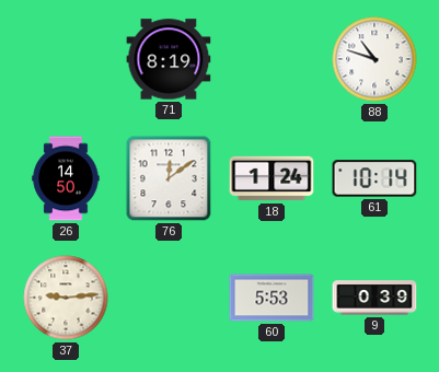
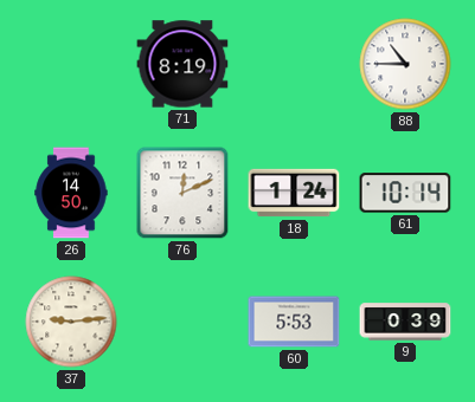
88: 10:48 -> 10:45 (405, 64)
76: 12:09 -> 12:11 (182, 193)
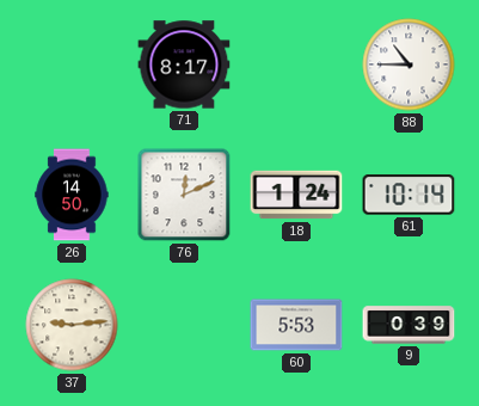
71: 8:19 -> 8:17 (184, 64)
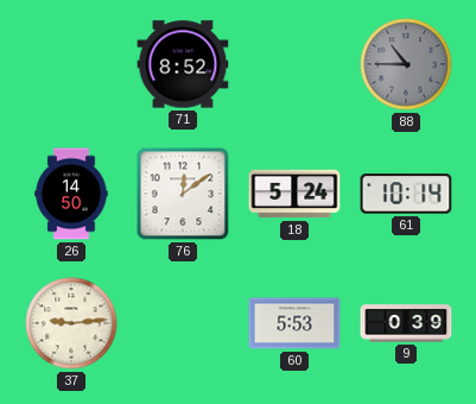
71: 8:17 -> 8:52 (183, 64)
88 dial: white -> grey (406, 64)
76: 12:11 -> 12:09 (183, 194)
18: 1:24 -> 5:24 (294, 194)
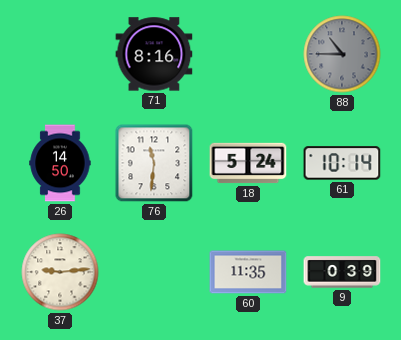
71: 8:52 -> 8:16 (154, 54)
76: 12:09 -> 11:31 (154, 163)
60: 5:53 -> 11:35 (248, 272)
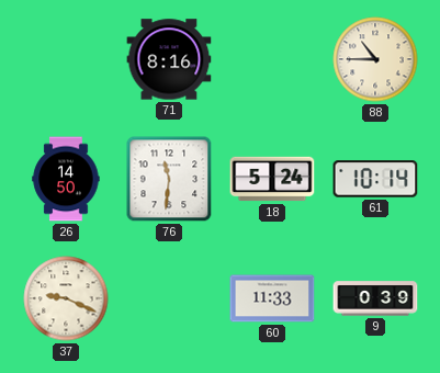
88 dial: grey -> cream (375, 59)
37: 9:14 -> 9:19 (66, 298)
60: 11:35 -> 11:33 (272, 298)
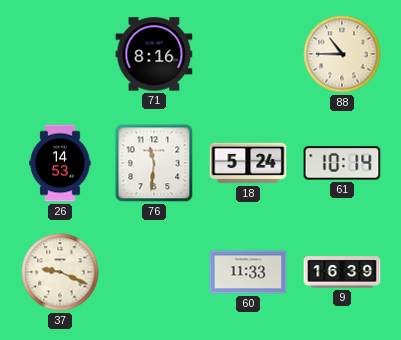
26: 14:50 -> 14:53 (60, 163)
9: 0:39 -> 16:39 (342, 272)
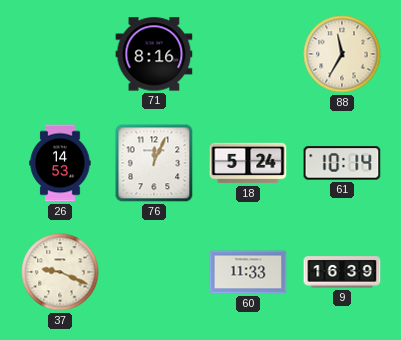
88: 10:45 -> 11:35 (342, 54)
76: 11:31 -> 12:04 (154, 163)
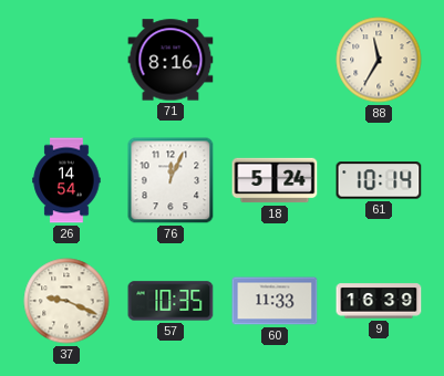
26: 14:53 -> 14:54 (66, 180)
57: none -> 10:35 (171, 301)
